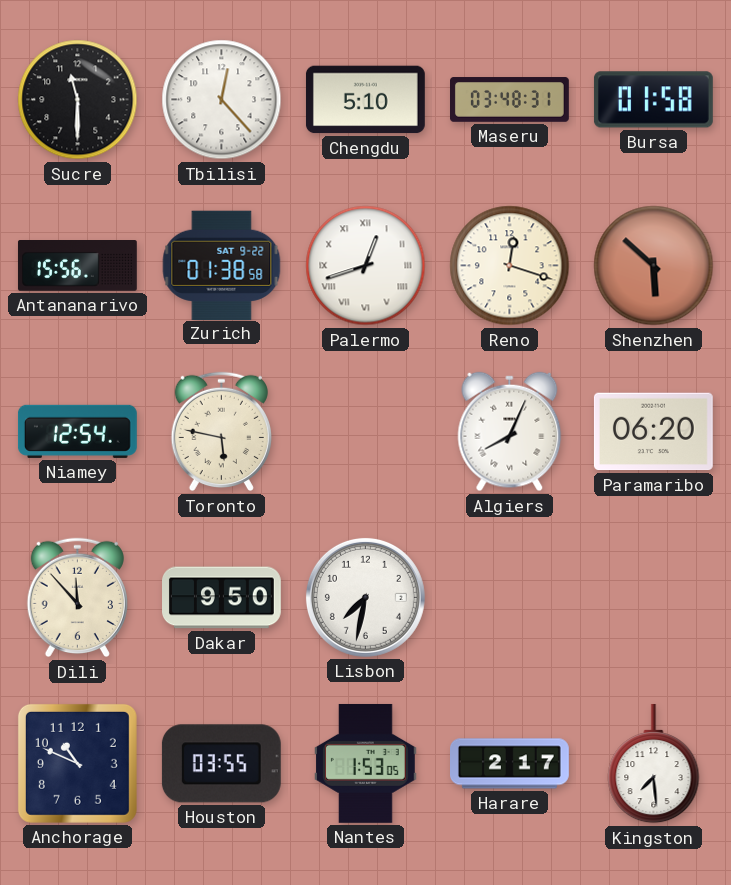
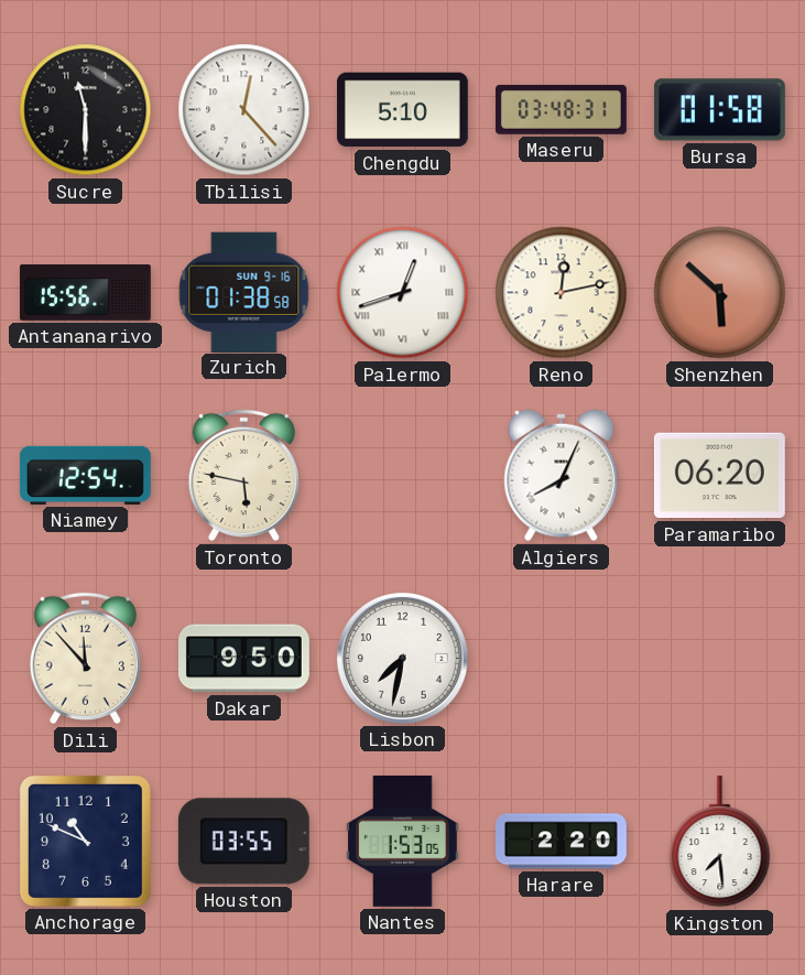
Zurich date: SAT 9-22 -> SUN 9-16 (244, 292)
Reno: 12:18 -> 12:13 (562, 293)
Harare: 2:17 -> 2:20 (562, 842)
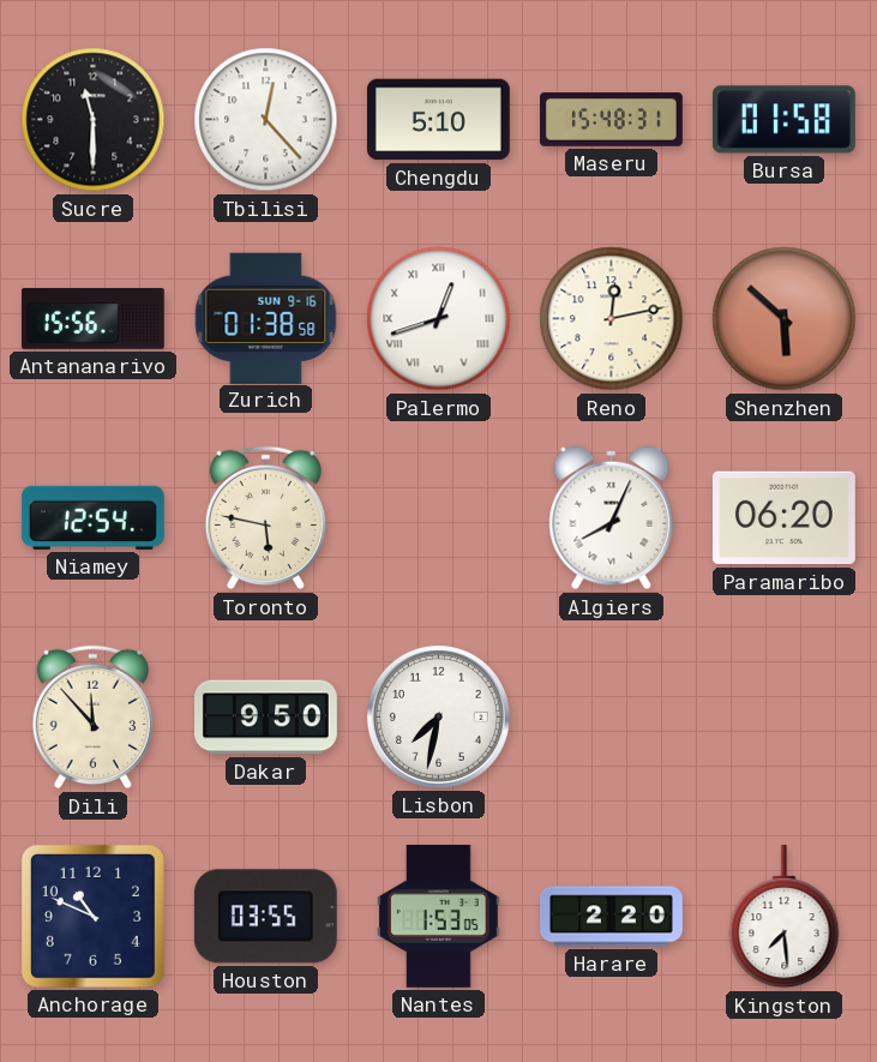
Maseru: 03:48 -> 15:48 (612, 120)
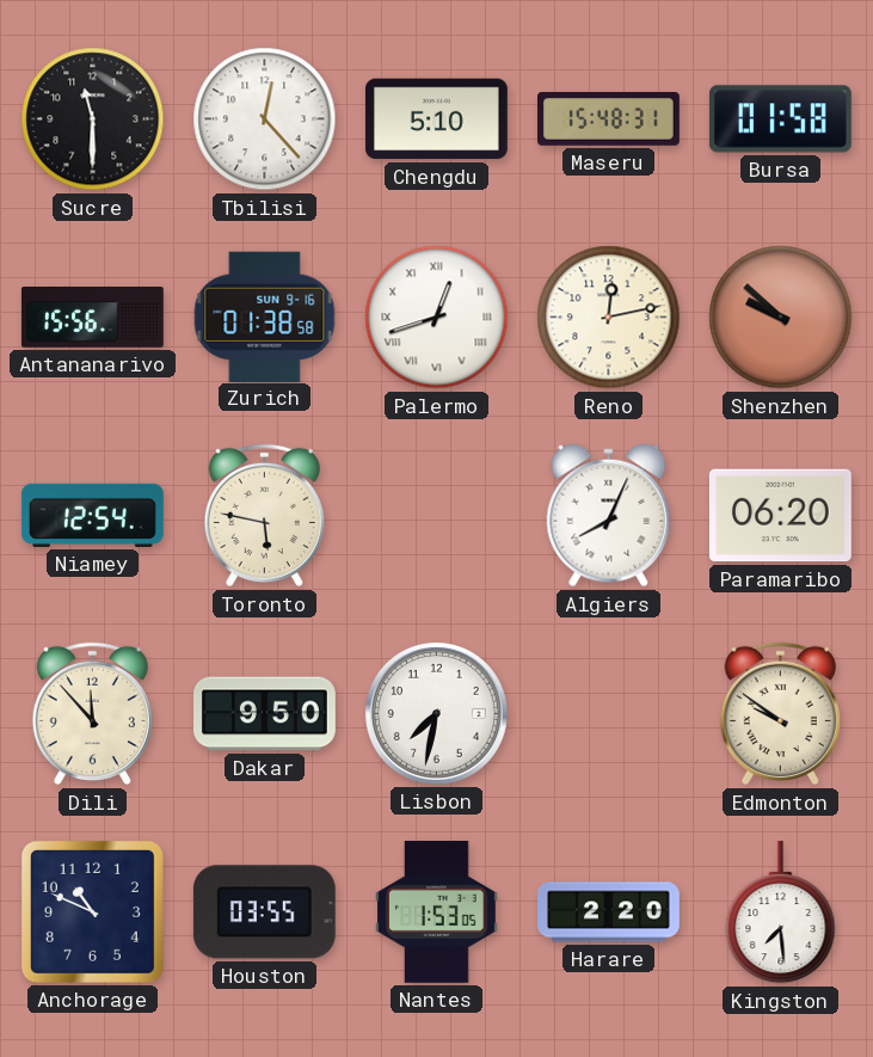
Shenzhen: 5:52 -> 9:52 (781, 318)
Edmonton: none -> 9:51 (780, 714)
